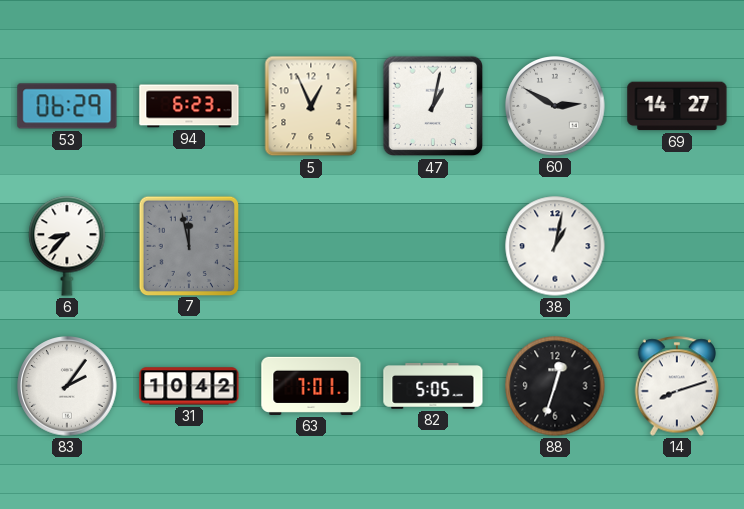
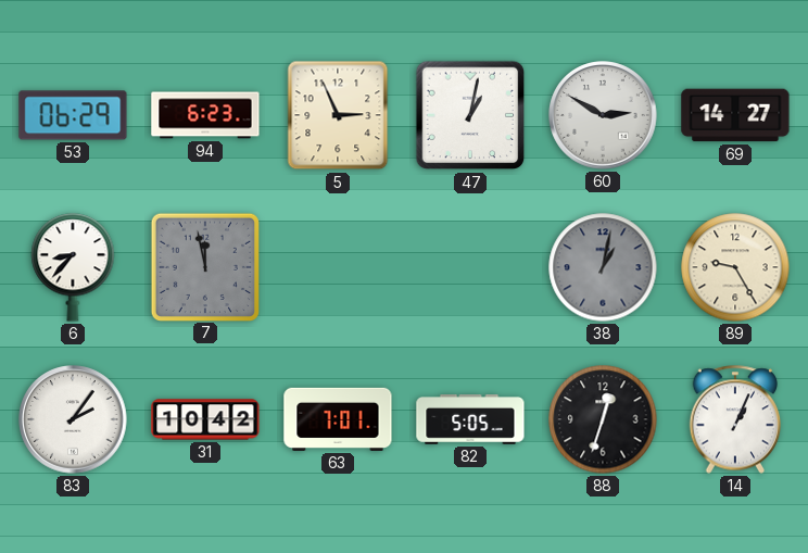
5: 12:56 -> 2:56 (338, 115)
38 dial: white -> grey (603, 267)
89: none -> 9:25 (735, 267)
14: 8:12 -> 1:04 (735, 419)
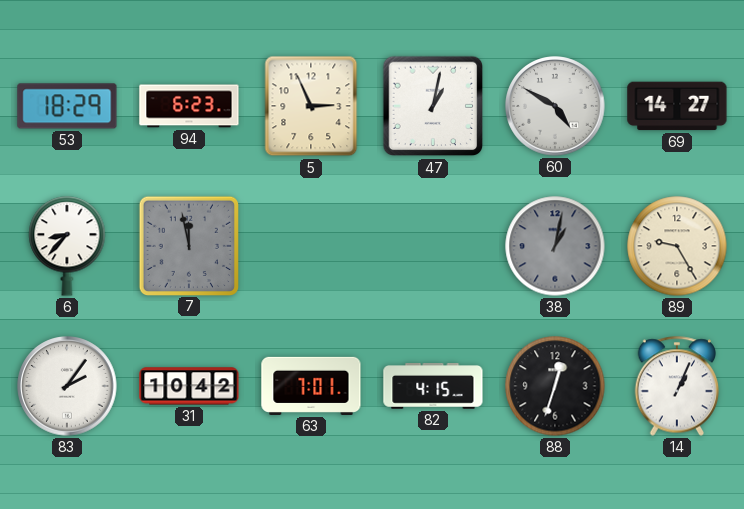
53: 06:29 -> 18:29 (67, 106)
60: 2:50 -> 4:50 (555, 106)
82: 5:05 -> 4:15 (433, 387)
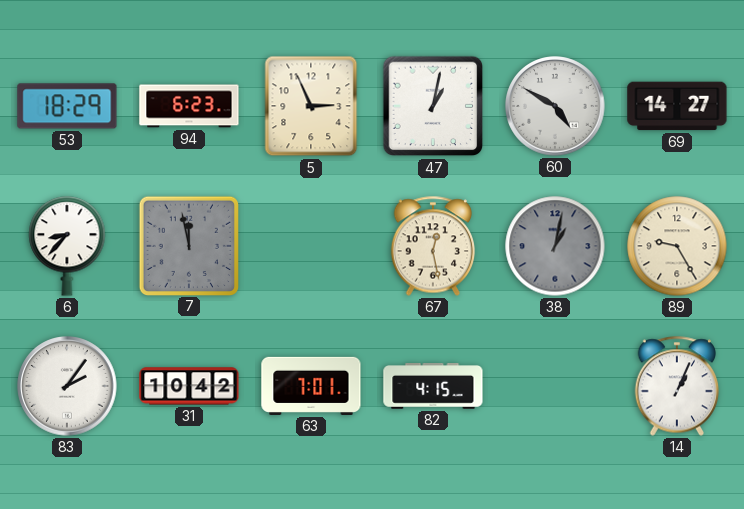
67: none -> 12:28 (433, 246)
88: 12:33 -> none (555, 386)
